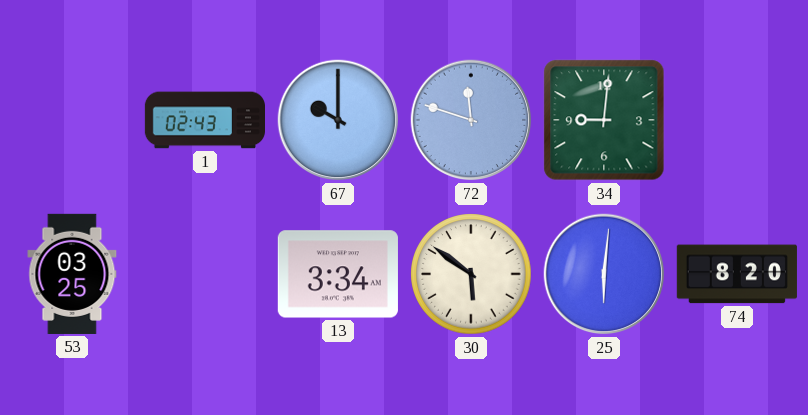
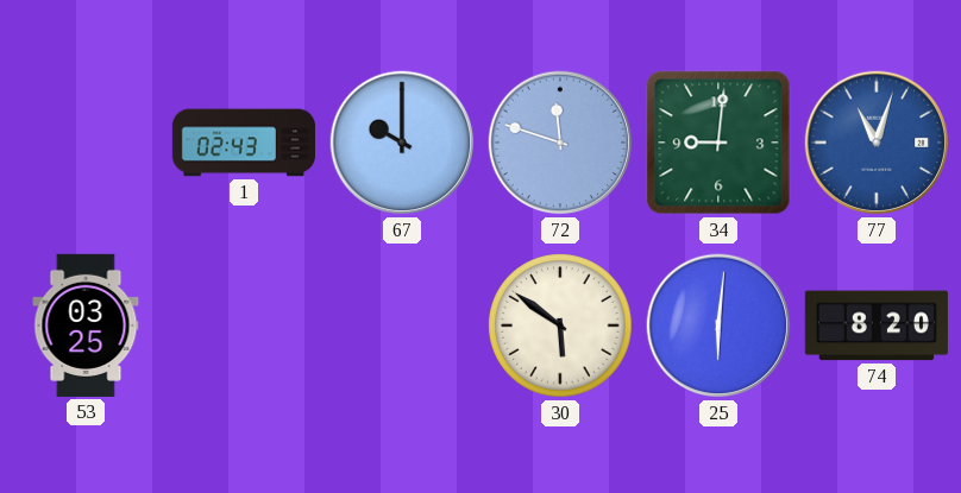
77: none -> 11:03 (877, 143)
13: 3:34 -> none (338, 274)
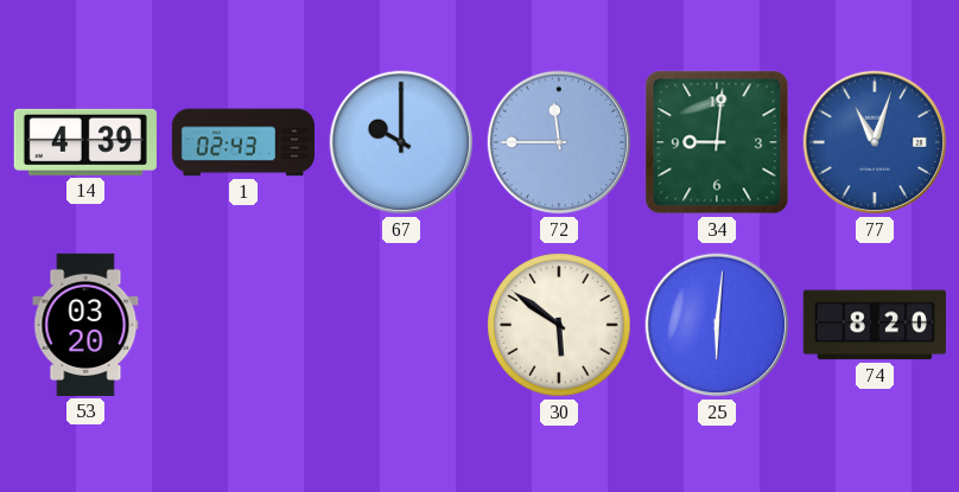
14: none -> 4:39 (85, 142)
72: 11:48 -> 11:45 (559, 142)
53: 03:25 -> 03:20 (85, 325)
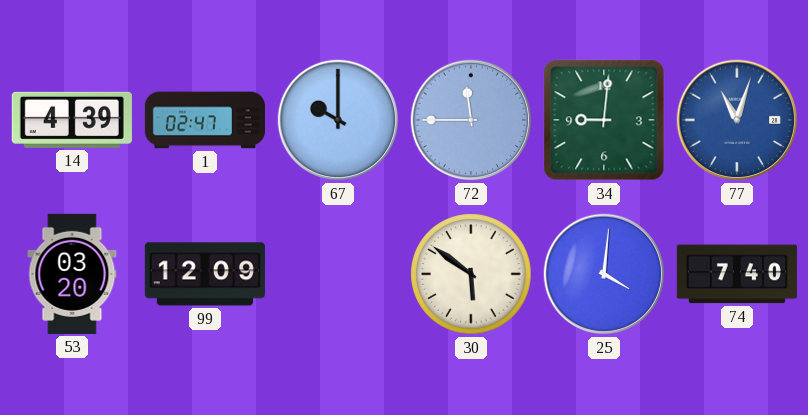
1: 02:43 -> 02:47 (204, 120)
99: none -> 12:09 (205, 274)
25: 6:01 -> 4:01 (604, 274)
74: 8:20 -> 7:40 (737, 274)
